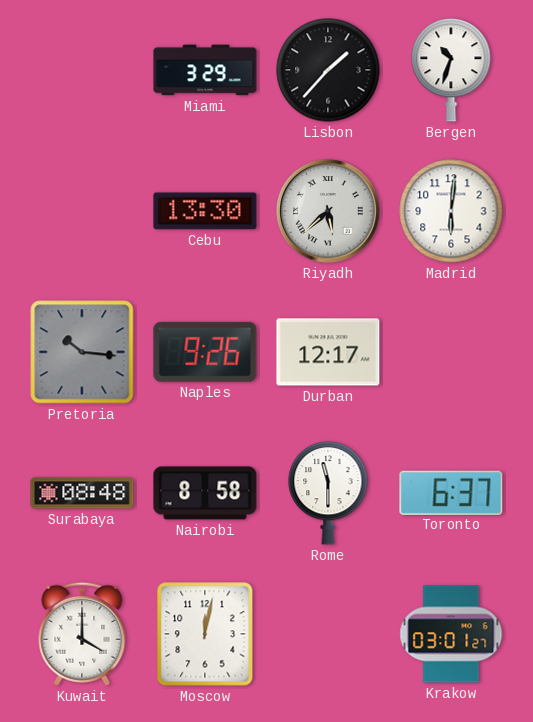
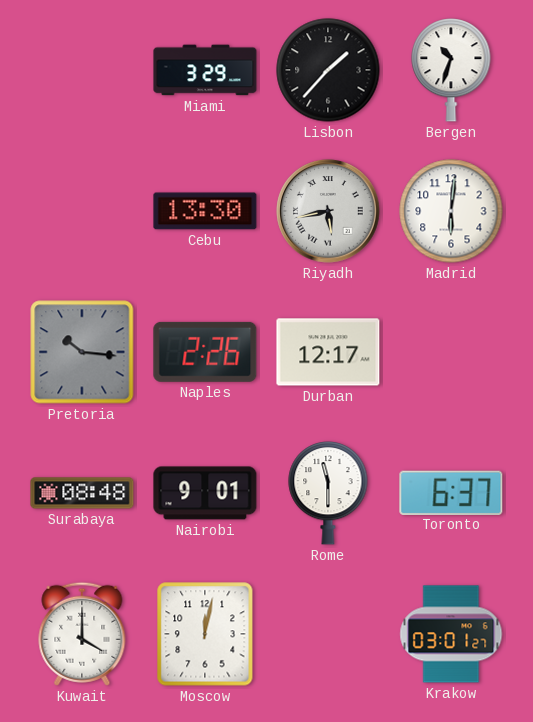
Riyadh: 5:38 -> 5:43 (328, 211)
Naples: 9:26 -> 2:26 (205, 352)
Nairobi: 8:58 -> 9:01 (205, 493)
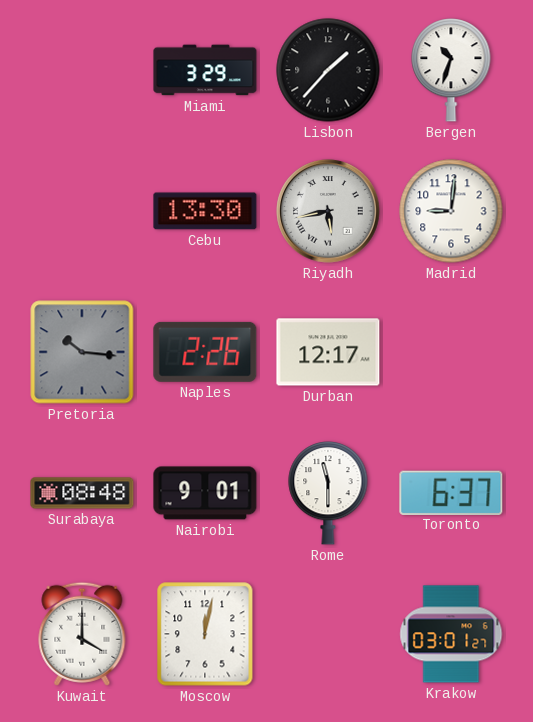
Madrid: 6:01 -> 9:01 (451, 211)
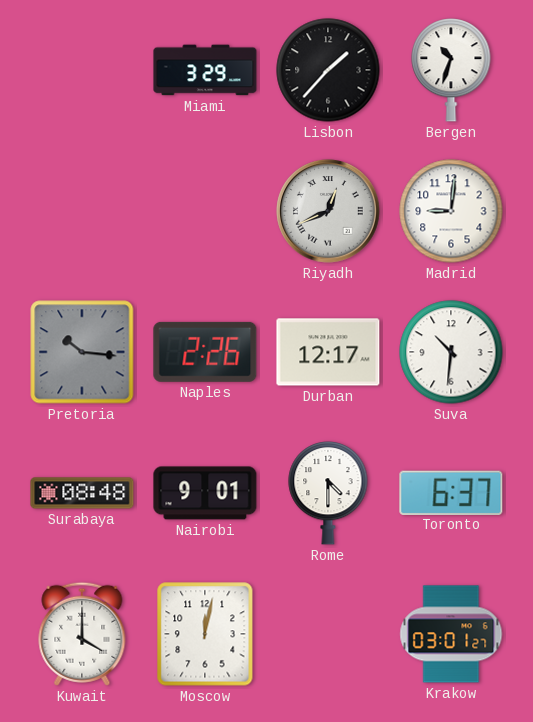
Cebu: 13:30 -> none (205, 211)
Riyadh: 5:43 -> 12:41 (328, 211)
Suva: none -> 10:31 (451, 352)
Rome: 11:30 -> 4:30 (328, 493)
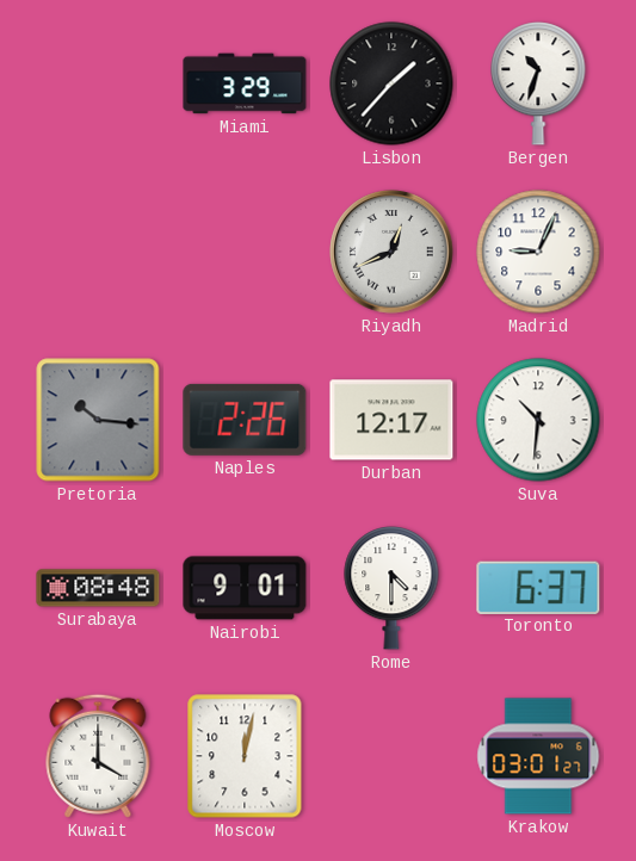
Madrid: 9:01 -> 9:04 (538, 252)
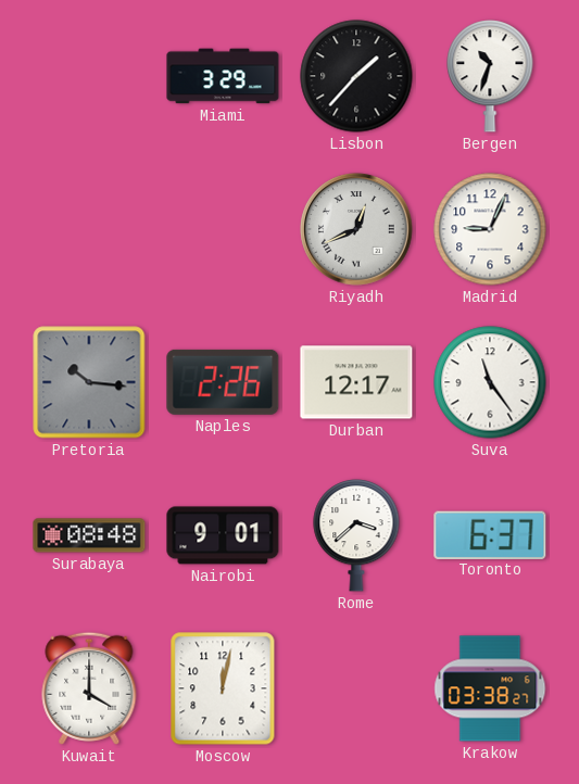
Suva: 10:31 -> 11:24 (490, 382)
Rome: 4:30 -> 3:38 (356, 535)
Krakow: 03:01 -> 03:38 (490, 688)
